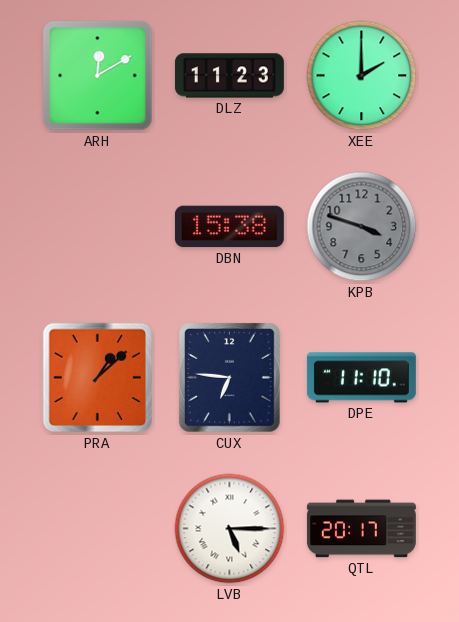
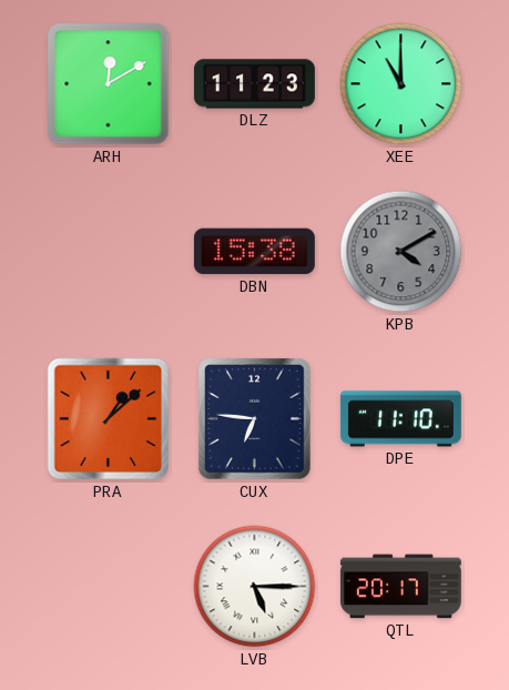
XEE: 2:00 -> 11:00 (401, 84)
KPB: 3:48 -> 4:10 (401, 252)
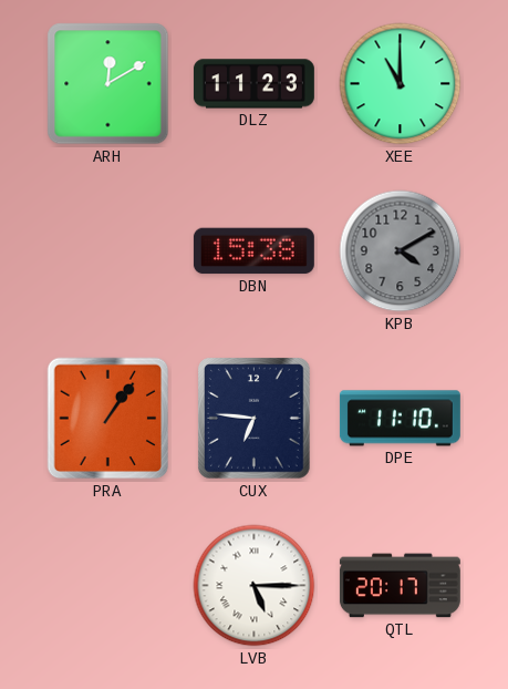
PRA: 1:08 -> 1:06 (108, 419)
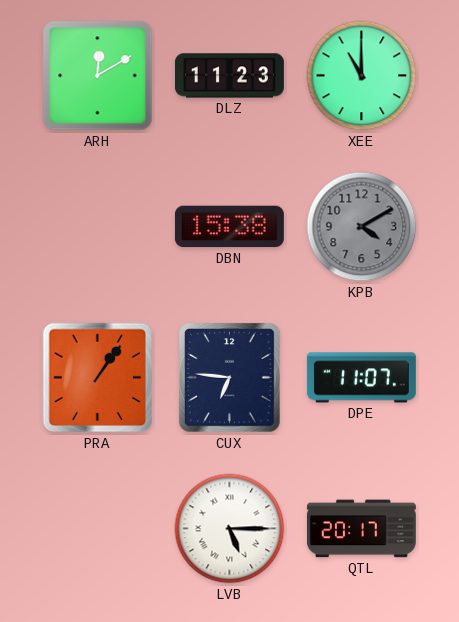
DPE: 11:10 -> 11:07 (361, 378)
